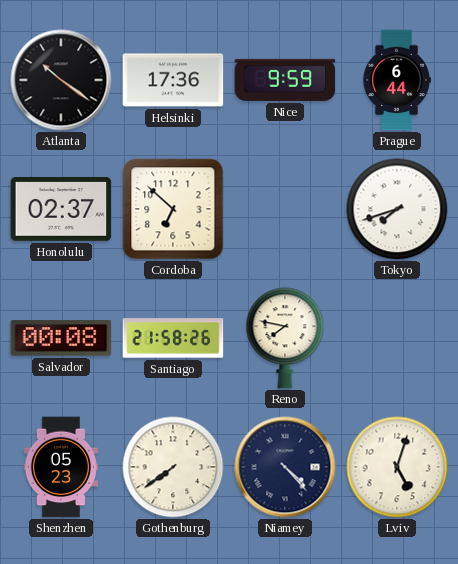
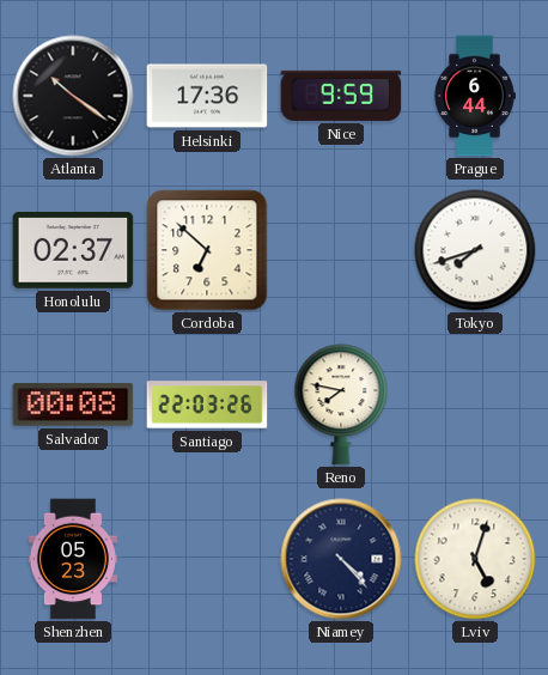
Santiago: 21:58 -> 22:03 (207, 405)
Gothenburg: 7:39 -> none (173, 467)
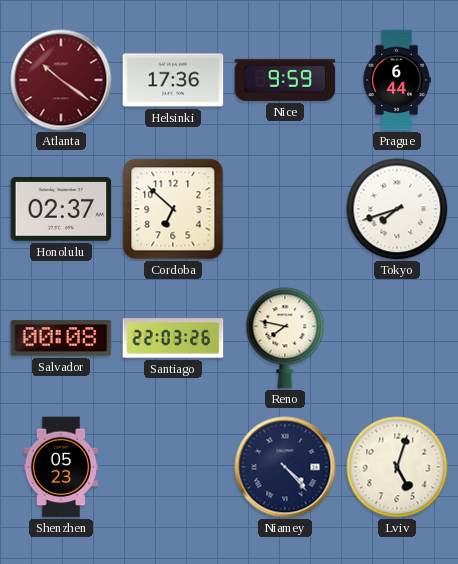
Atlanta dial: black -> burgundy (61, 80)
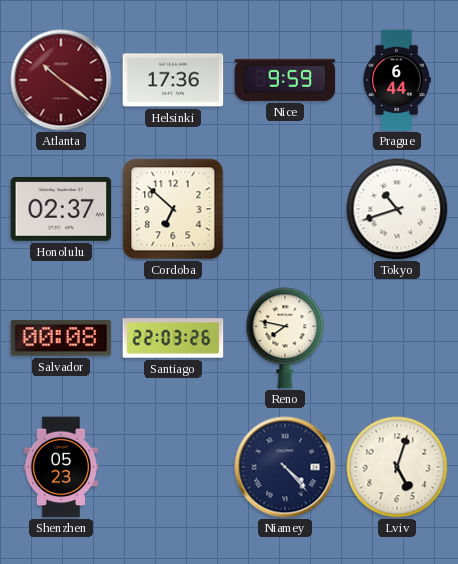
Tokyo: 7:42 -> 10:42 (397, 209)
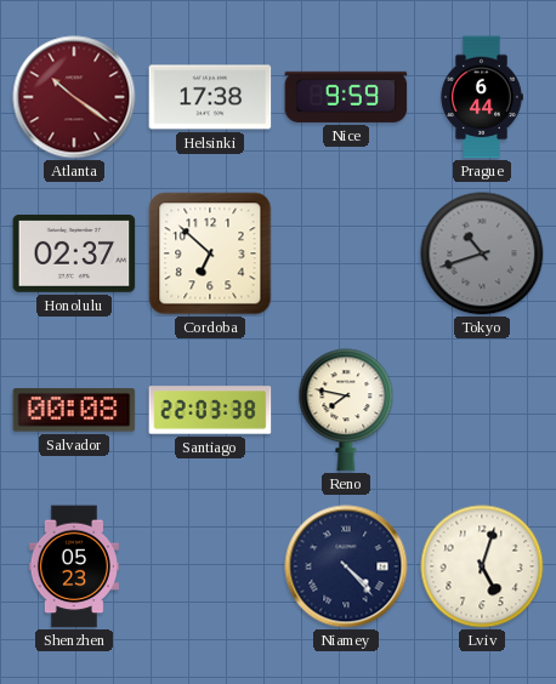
Helsinki: 17:36 -> 17:38 (210, 97)
Tokyo dial: white -> grey (482, 253)
Santiago: 22:03:26 -> 22:03:38 (210, 410)
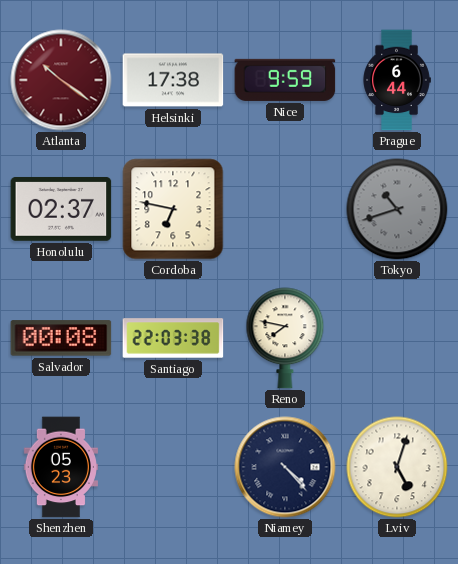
Cordoba: 6:52 -> 6:47 (173, 209)
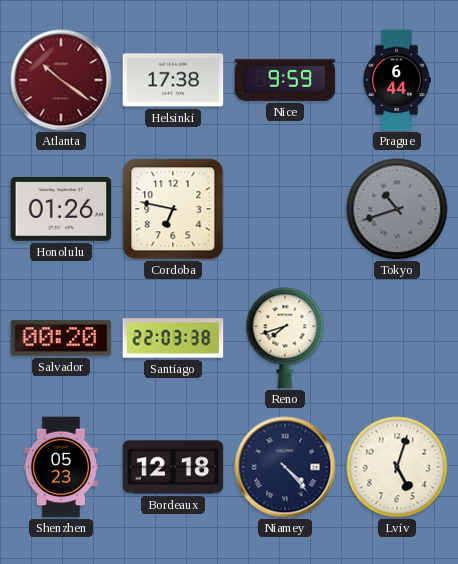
Honolulu: 02:37 -> 01:26 (61, 209)
Salvador: 00:08 -> 00:20 (61, 338)
Reno: 7:47 -> 7:42 (285, 338)
Bordeaux: none -> 12:18 (173, 467)
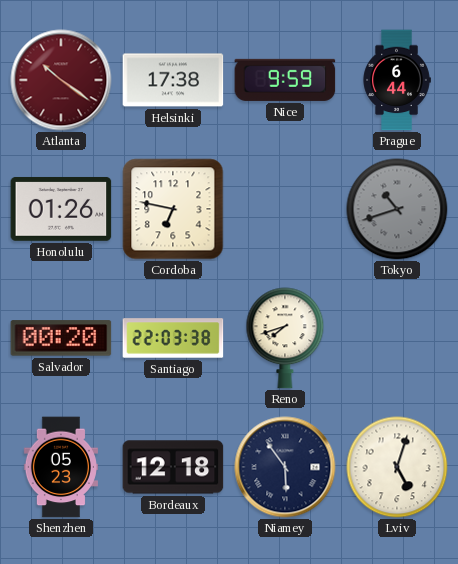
Niamey: 4:23 -> 5:54 (285, 467)
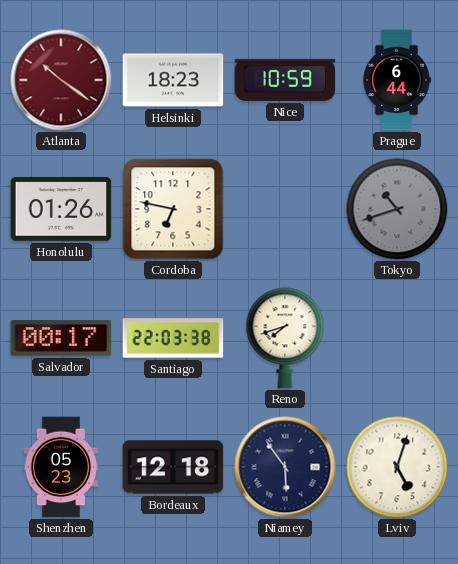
Helsinki: 17:38 -> 18:23 (173, 80)
Nice: 9:59 -> 10:59 (285, 80)
Salvador: 00:20 -> 00:17 (61, 338)
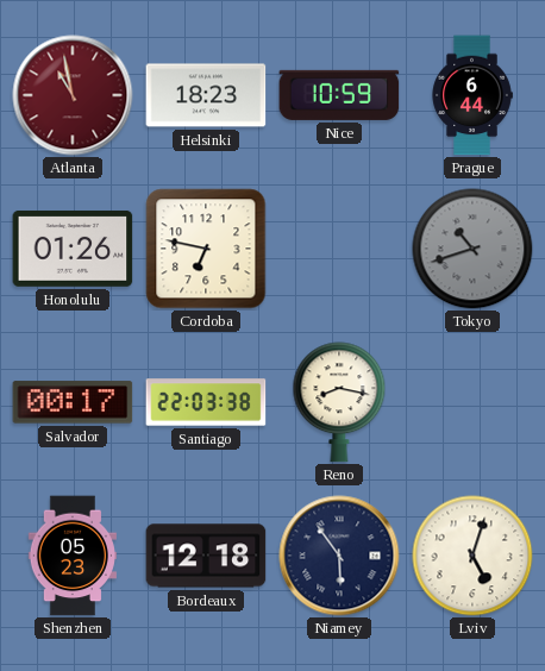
Atlanta: 10:21 -> 10:58 (73, 95)
Reno: 7:42 -> 8:17 (339, 402)
